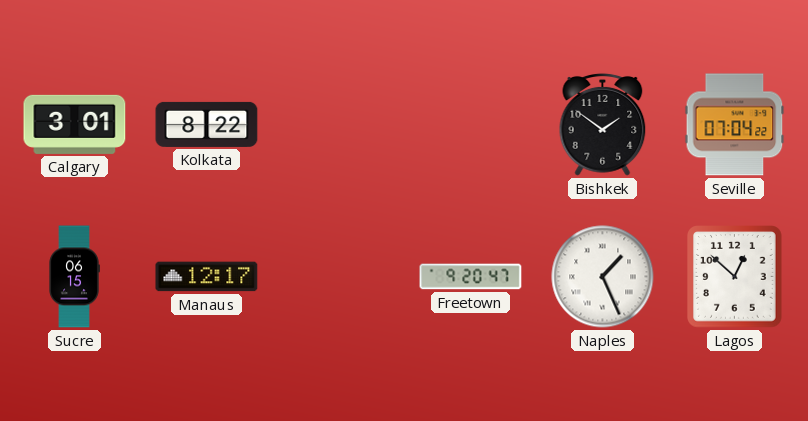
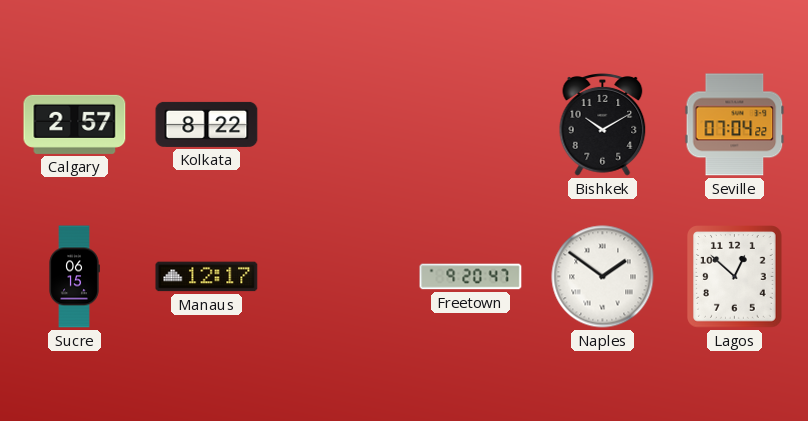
Calgary: 3:01 -> 2:57 (75, 124)
Bishkek: 1:51 -> 10:10 (603, 124)
Naples: 1:26 -> 1:51 (603, 277)
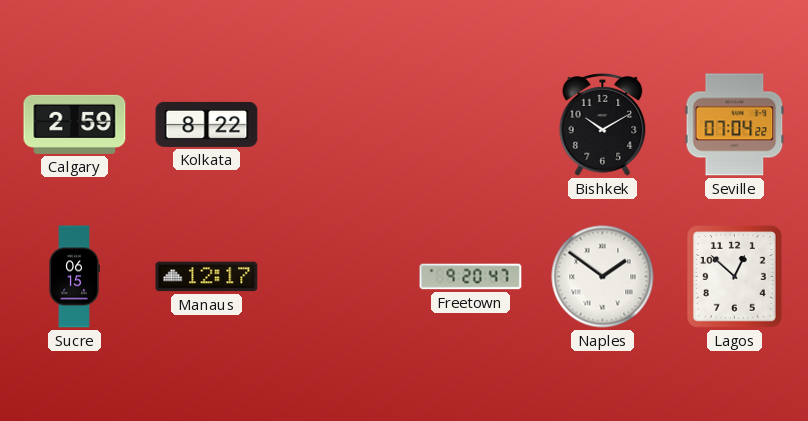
Calgary: 2:57 -> 2:59 (75, 124)
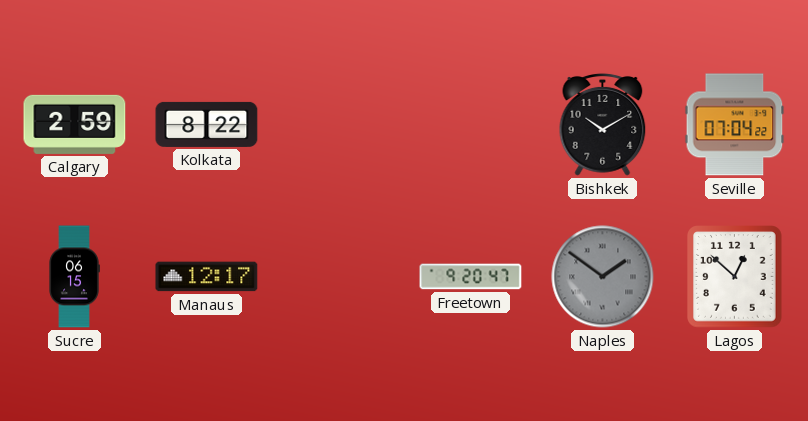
Naples dial: white -> grey (603, 277)
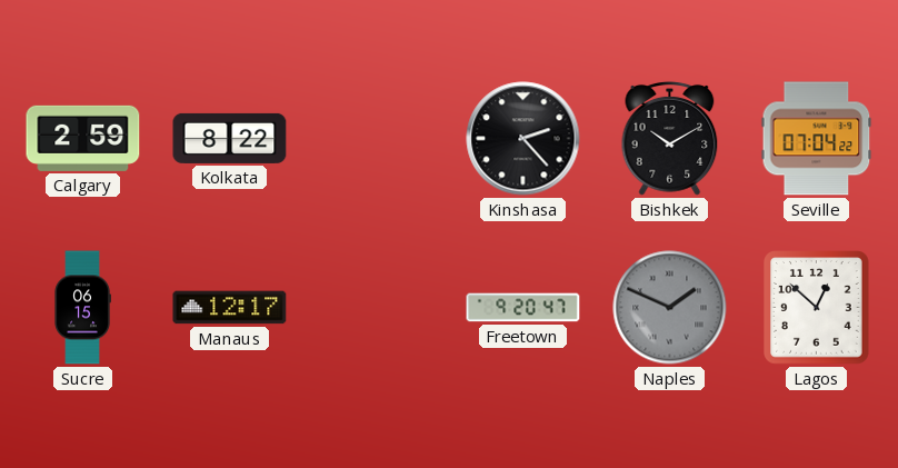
Kinshasa: none -> 2:23 (523, 139)
Naples: 1:51 -> 1:49 (670, 308)
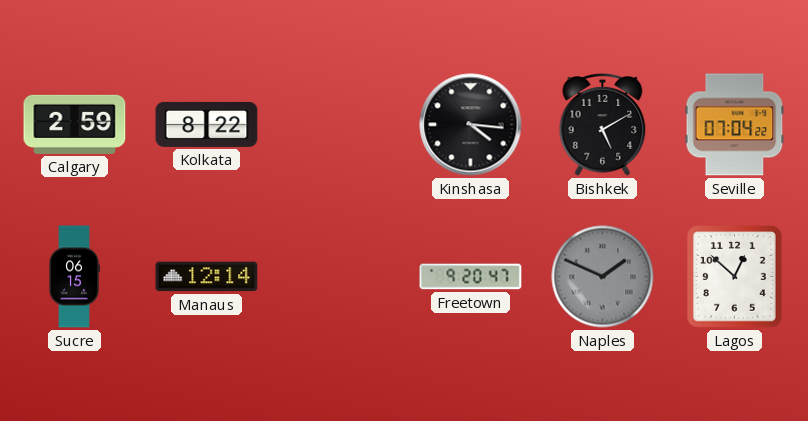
Kinshasa: 2:23 -> 4:16 (471, 125)
Bishkek: 10:10 -> 5:10 (603, 124)
Manaus: 12:17 -> 12:14 (207, 277)
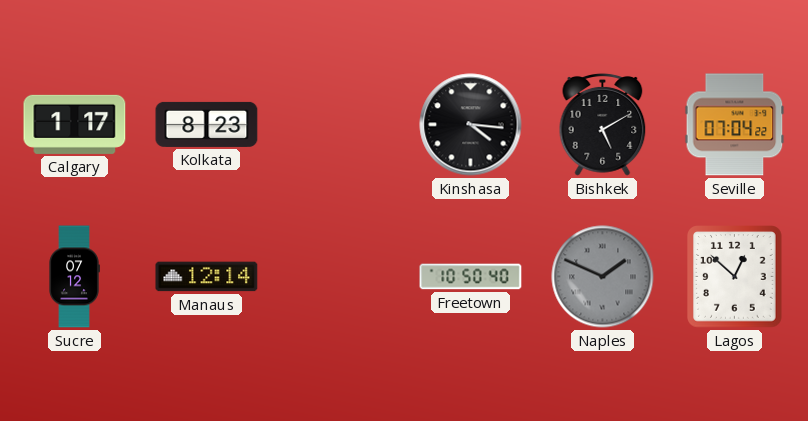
Calgary: 2:59 -> 1:17 (75, 124)
Kolkata: 8:22 -> 8:23 (207, 124)
Sucre: 06:15 -> 07:12 (74, 277)
Freetown: 9:20 -> 10:50 (471, 277)
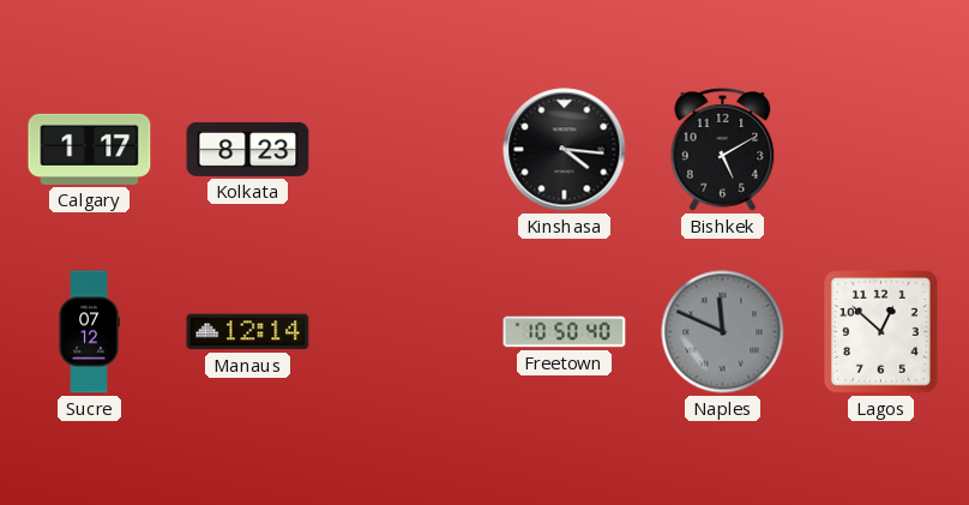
Seville: 07:04 -> none (735, 125)
Naples: 1:49 -> 11:49 (723, 332)
